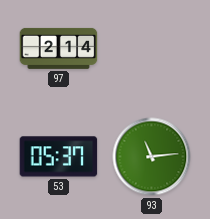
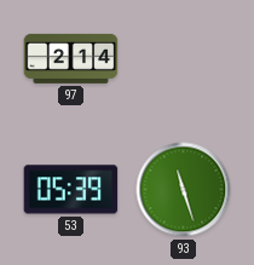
53: 05:37 -> 05:39 (71, 190)
93: 11:14 -> 11:27 (184, 190)
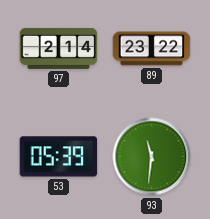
89: none -> 23:22 (152, 49)
93: 11:27 -> 11:31 (152, 157)
